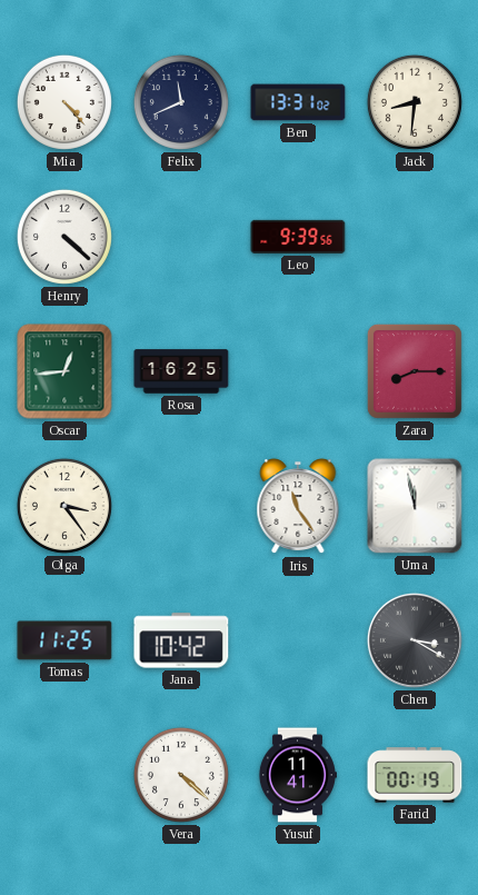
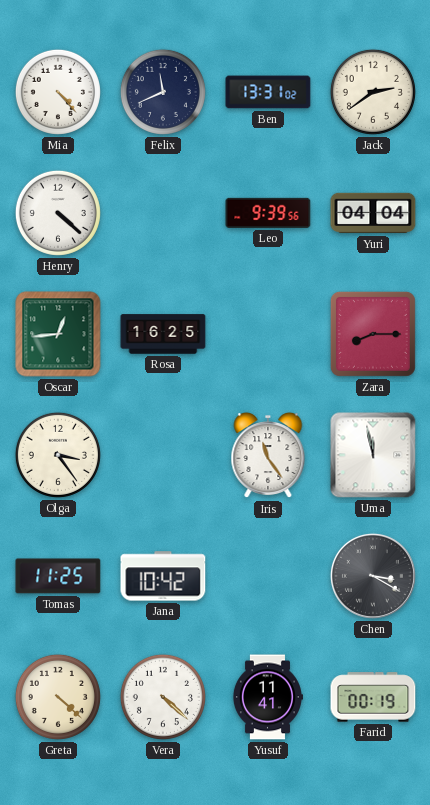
Jack: 8:31 -> 2:39 (373, 92)
Yuri: none -> 04:04 (373, 213)
Greta: none -> 4:22 (58, 697)
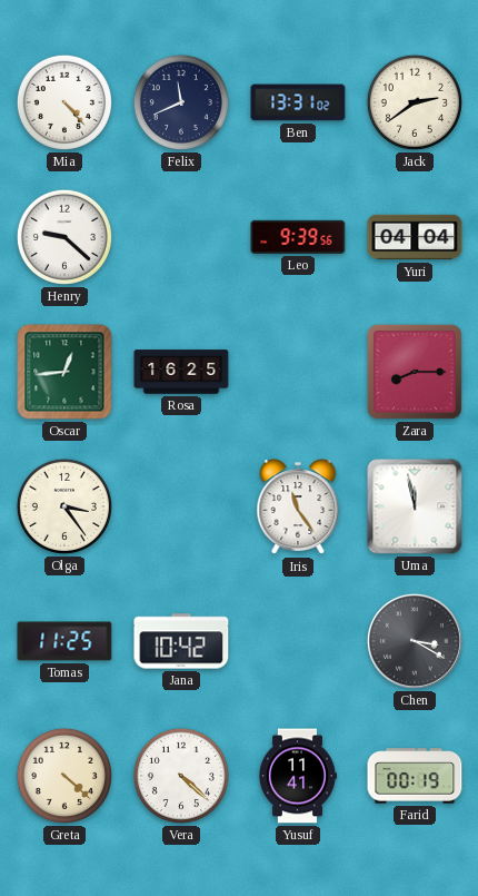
Henry: 4:22 -> 9:22 (64, 237)
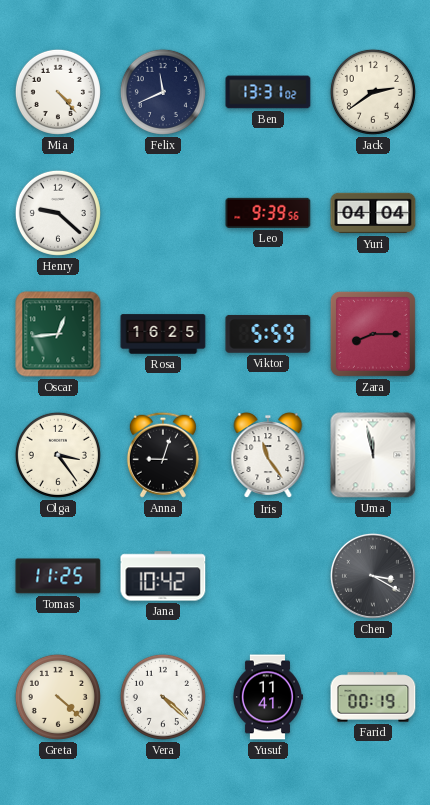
Viktor: none -> 5:59 (268, 334)
Anna: none -> 9:03 (163, 455)
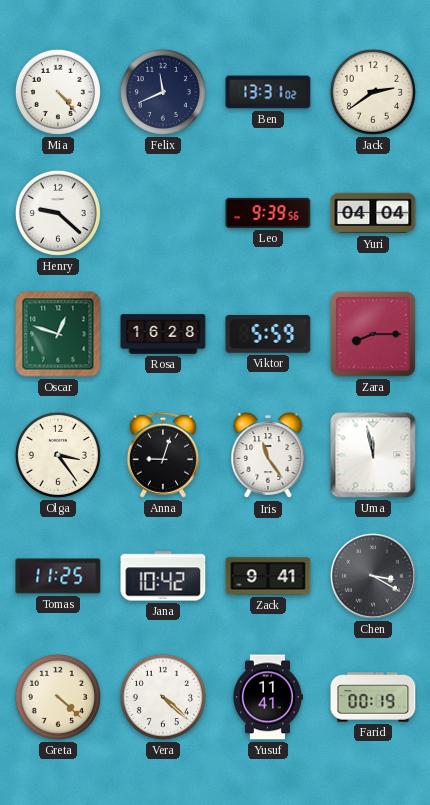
Oscar: 12:44 -> 12:48 (58, 334)
Rosa: 16:25 -> 16:28 (163, 334)
Zack: none -> 9:41 (268, 576)
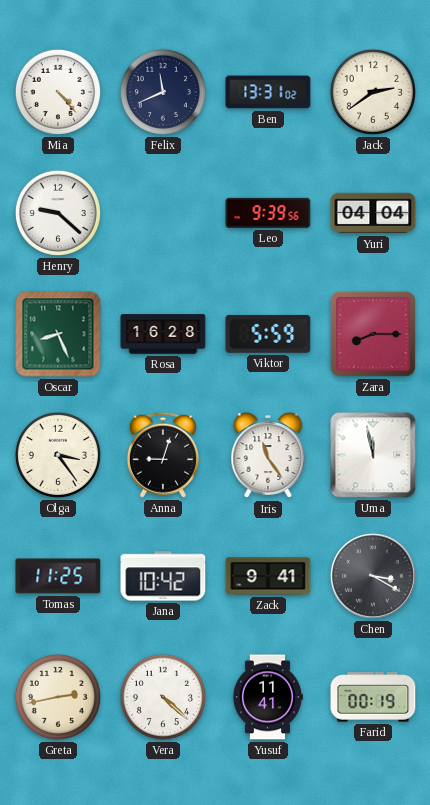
Oscar: 12:48 -> 8:26 (58, 334)
Greta: 4:22 -> 2:43 (58, 697)
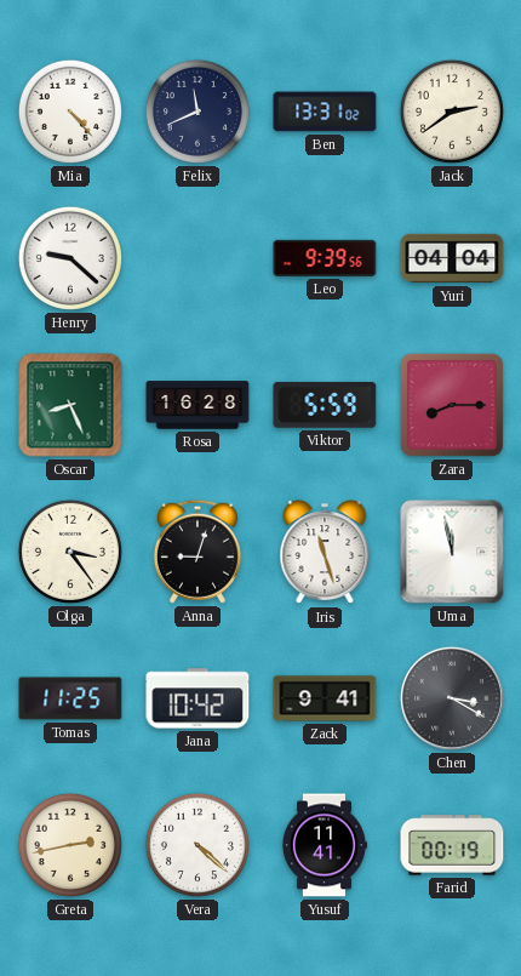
Iris: 11:24 -> 11:27 (325, 553)
